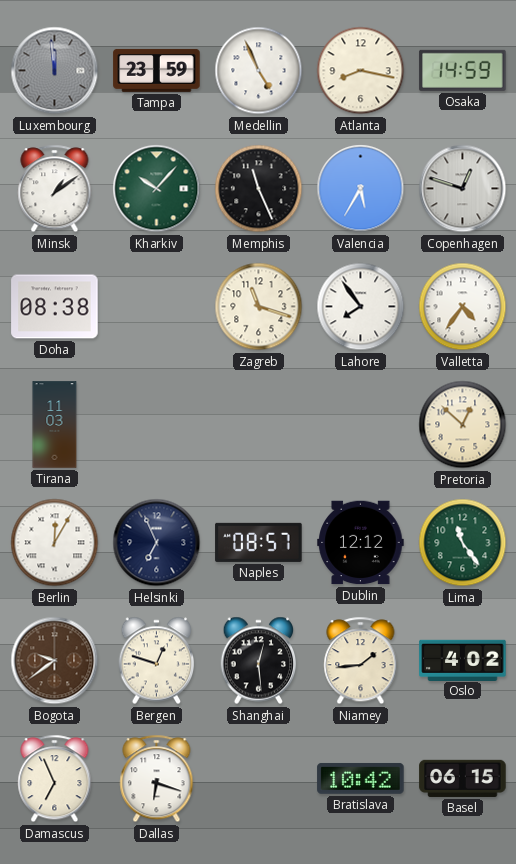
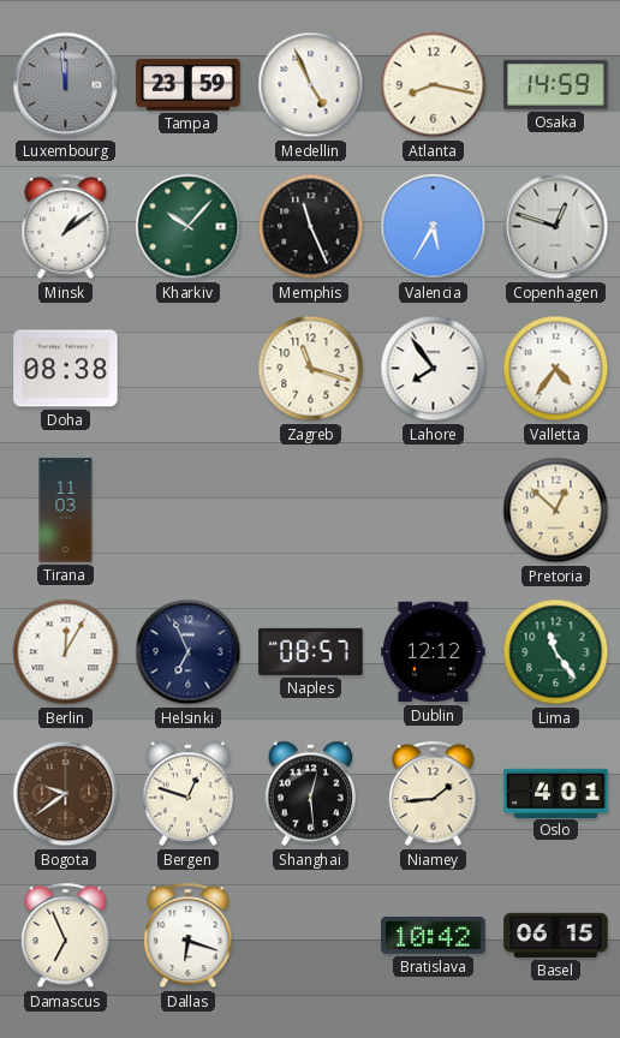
Oslo: 4:02 -> 4:01 (556, 793)
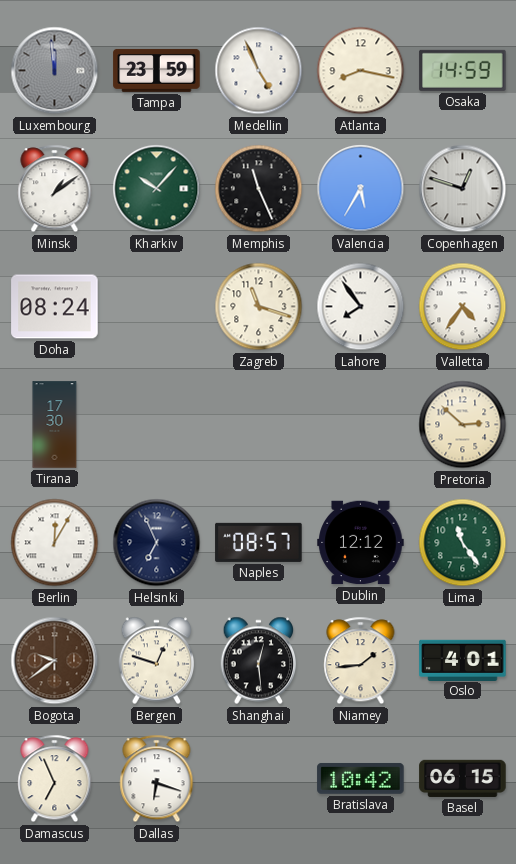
Doha: 08:38 -> 08:24 (55, 307)
Tirana: 11:03 -> 17:30 (55, 425)
Pretoria: 12:52 -> 2:52 (463, 425)
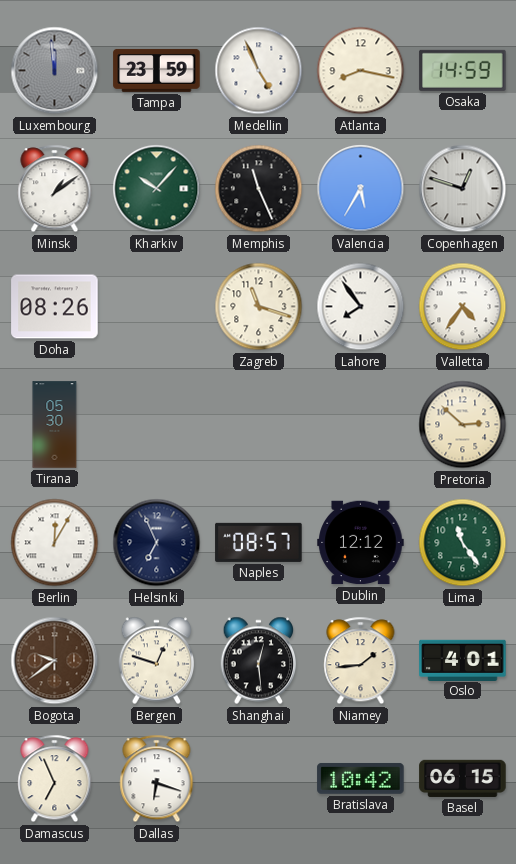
Doha: 08:24 -> 08:26 (55, 307)
Tirana: 17:30 -> 05:30 (55, 425)
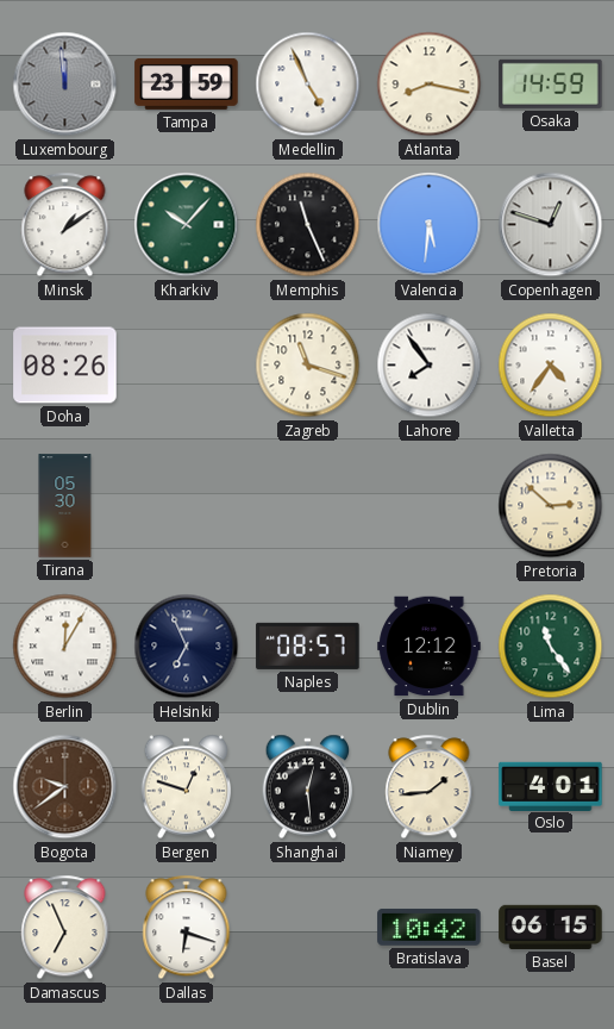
Valencia: 5:35 -> 5:31 (430, 225)
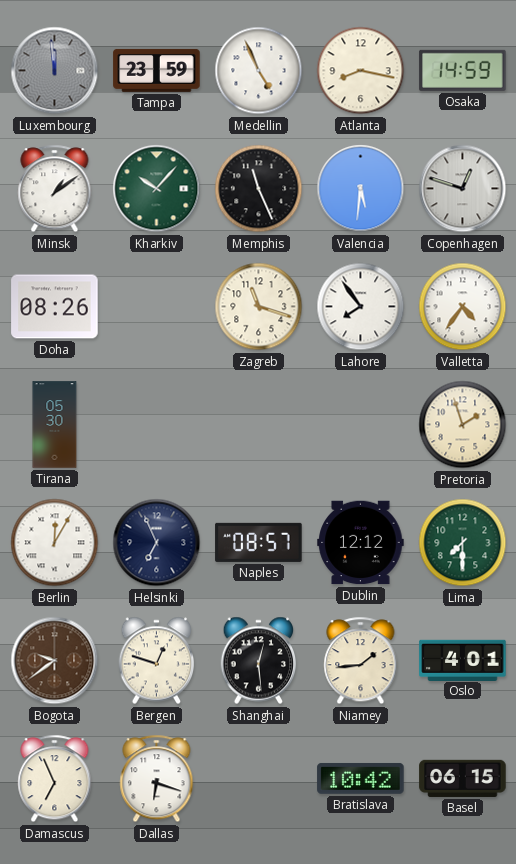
Pretoria: 2:52 -> 1:57 (463, 425)
Lima: 11:24 -> 7:30 (463, 543)
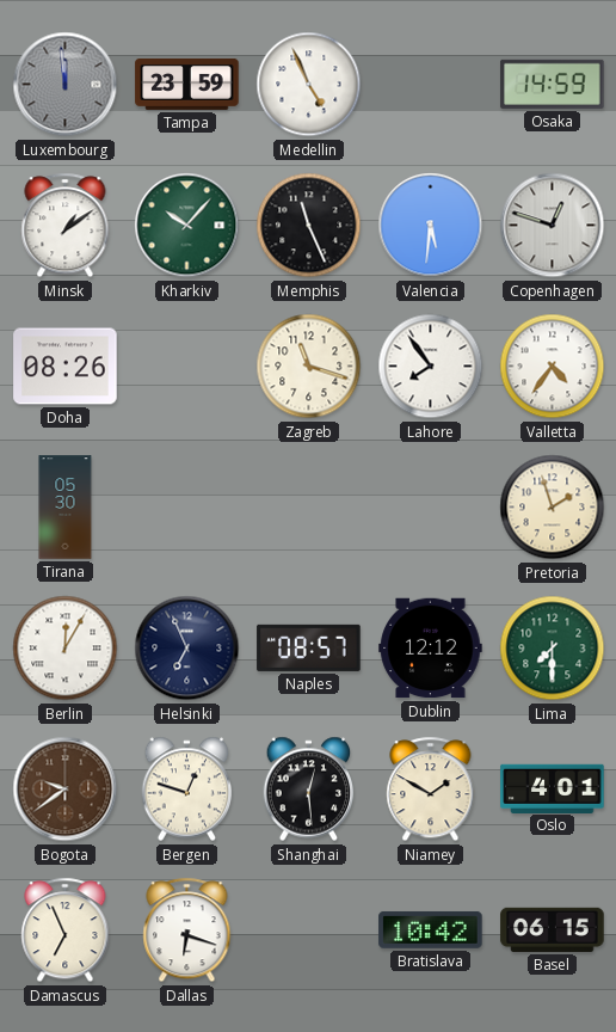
Atlanta: 8:17 -> none (361, 71)
Niamey: 1:44 -> 1:50 (431, 790)
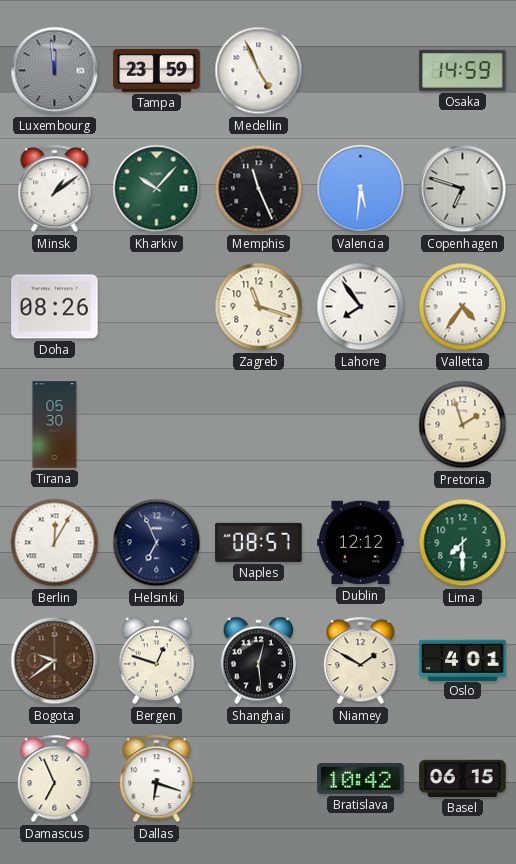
Copenhagen: 12:48 -> 6:48 (463, 189)
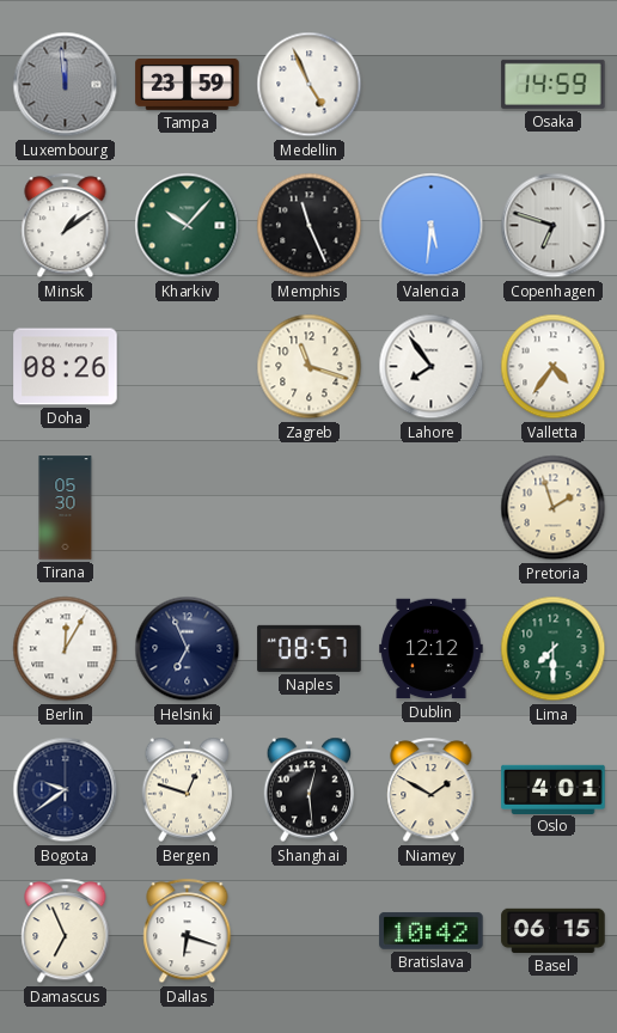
Bogota dial: brown -> navy (66, 790)
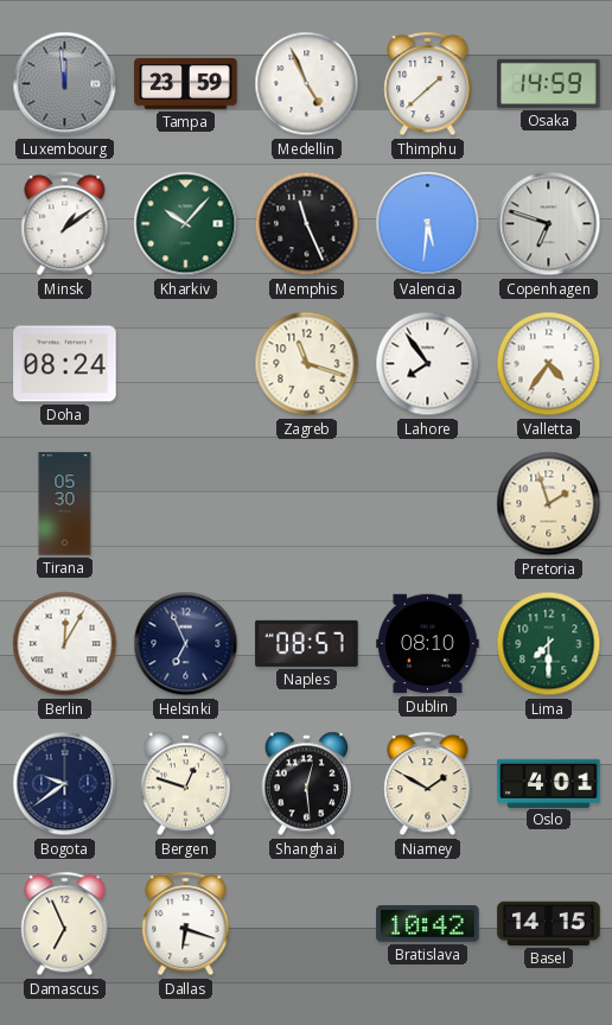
Thimphu: none -> 1:38 (428, 84)
Doha: 08:26 -> 08:24 (65, 364)
Dublin: 12:12 -> 08:10 (428, 644)
Basel: 06:15 -> 14:15 (549, 923)
